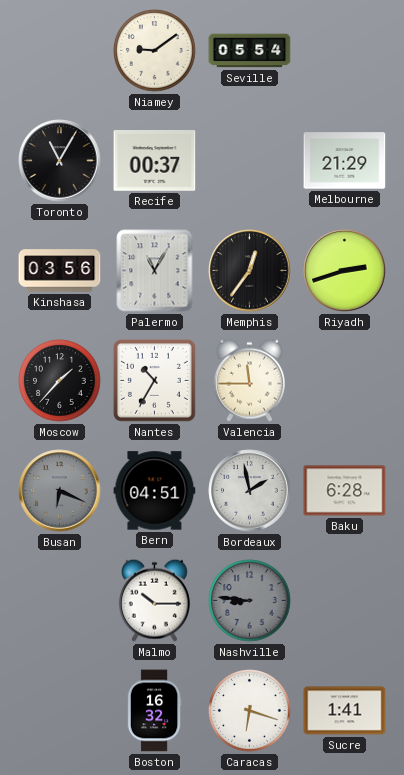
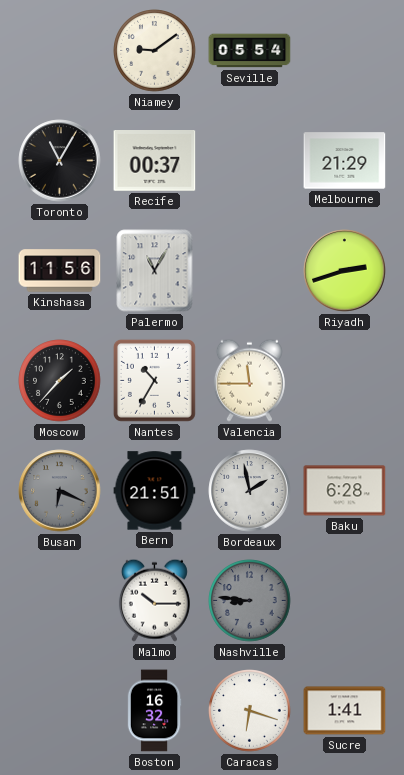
Kinshasa: 03:56 -> 11:56 (60, 271)
Memphis: 12:36 -> none (250, 271)
Bern: 04:51 -> 21:51 (155, 491)
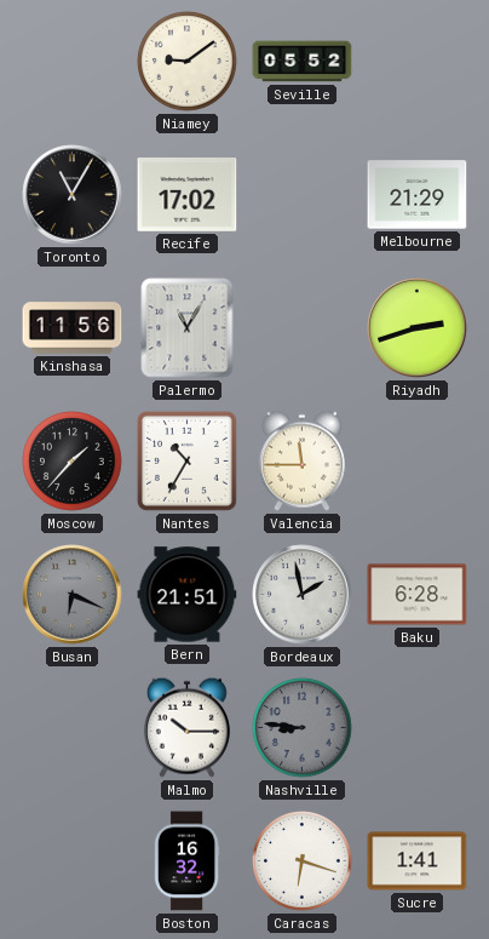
Seville: 05:54 -> 05:52 (303, 62)
Recife: 00:37 -> 17:02 (188, 195)
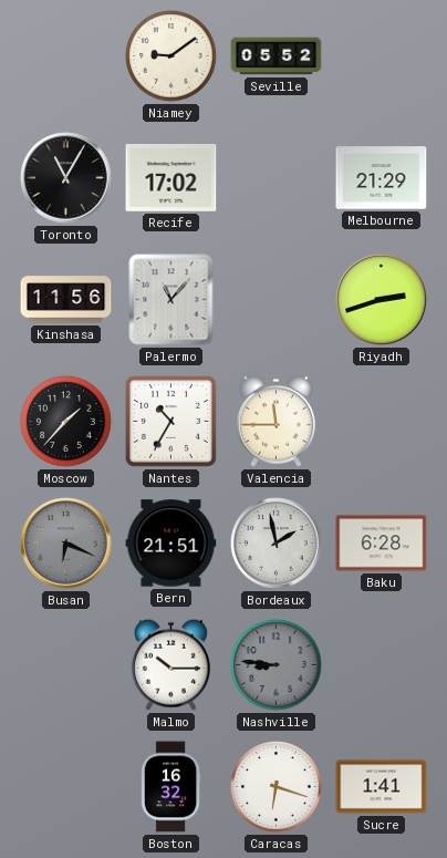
Palermo: 11:05 -> 11:07 (171, 300)
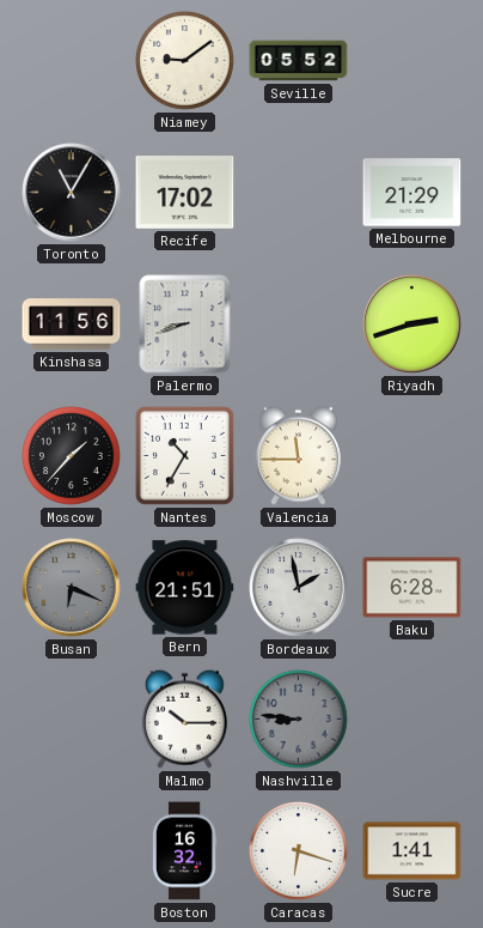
Palermo: 11:07 -> 8:42 (185, 325)
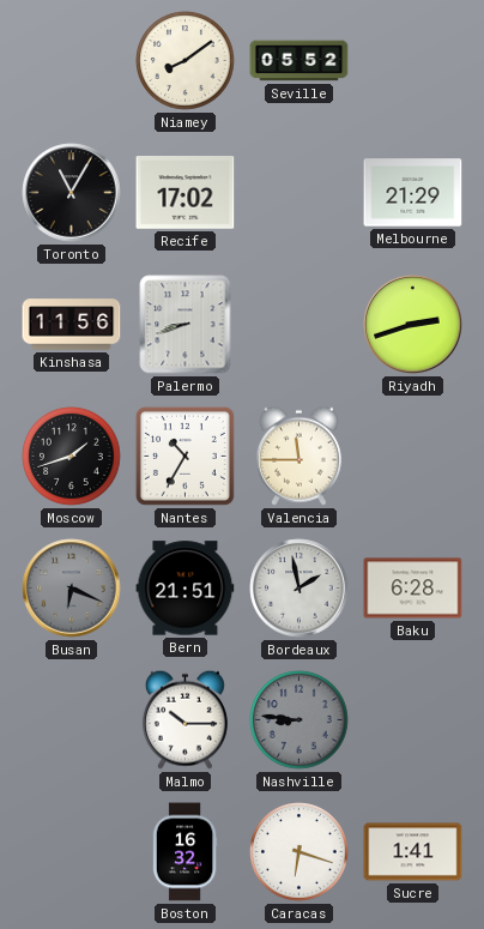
Niamey: 9:09 -> 8:09 (186, 61)
Moscow: 1:37 -> 1:42 (72, 457)
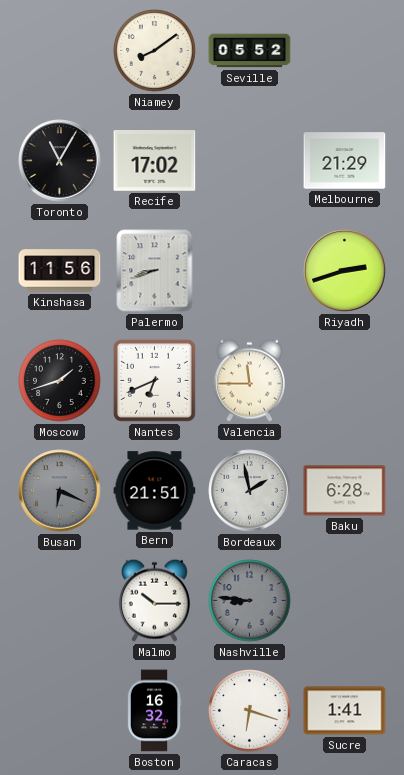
Nantes: 10:35 -> 6:41 (154, 380)
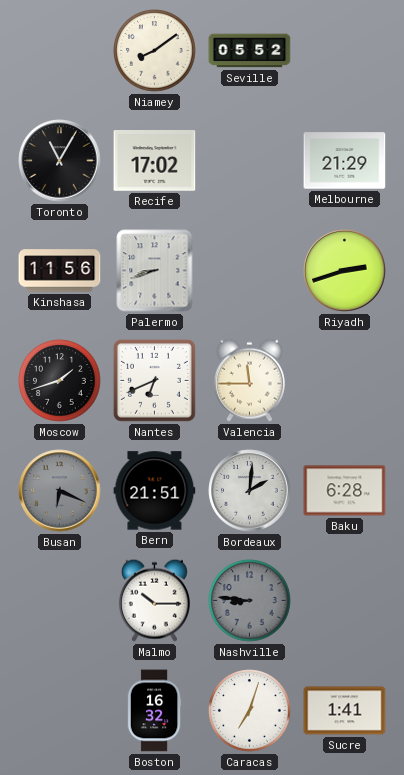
Bordeaux: 1:58 -> 2:01 (250, 491)
Caracas: 6:18 -> 7:03 (250, 711)
